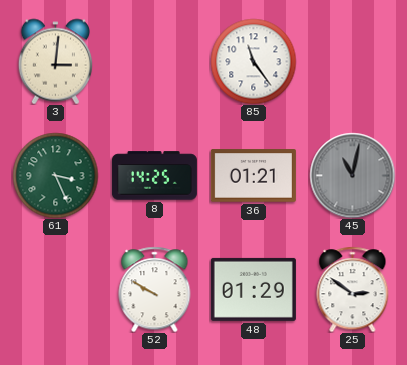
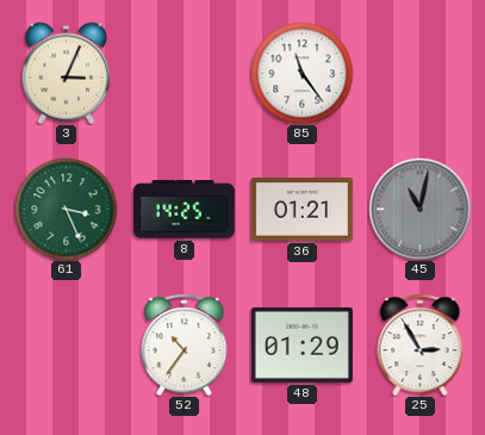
3: 3:01 -> 3:04 (66, 73)
52: 9:50 -> 10:36 (185, 344)
25: 2:51 -> 2:55 (421, 344)
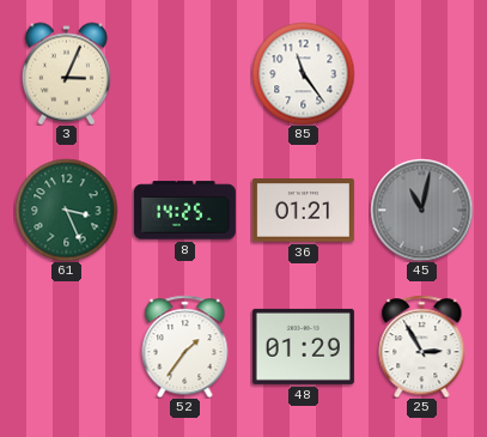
52: 10:36 -> 1:36 (185, 346)
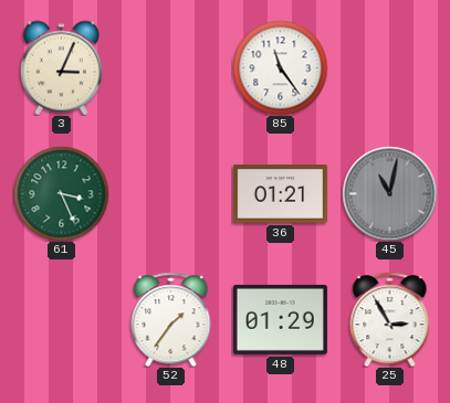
8: 14:25 -> none (184, 211)
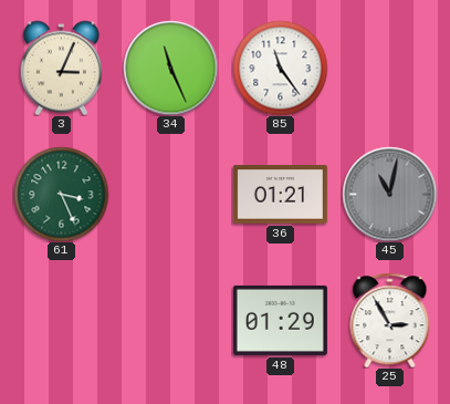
34: none -> 11:26 (170, 68)
52: 1:36 -> none (171, 319)
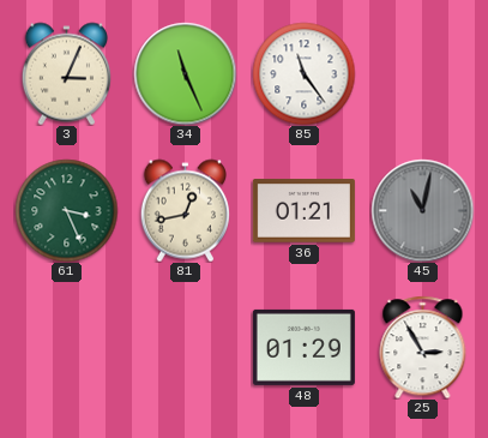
81: none -> 12:43 (185, 210)
